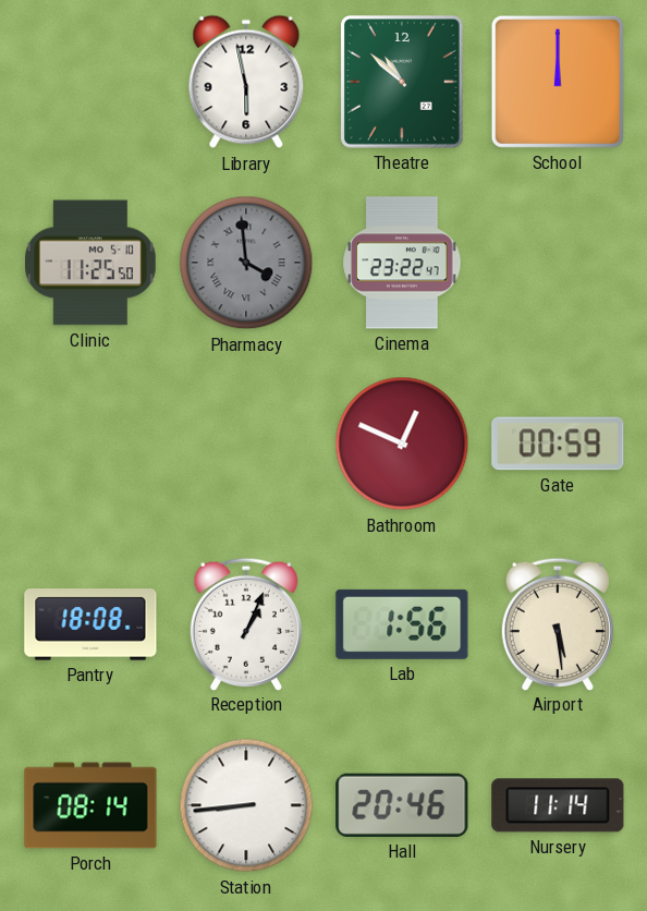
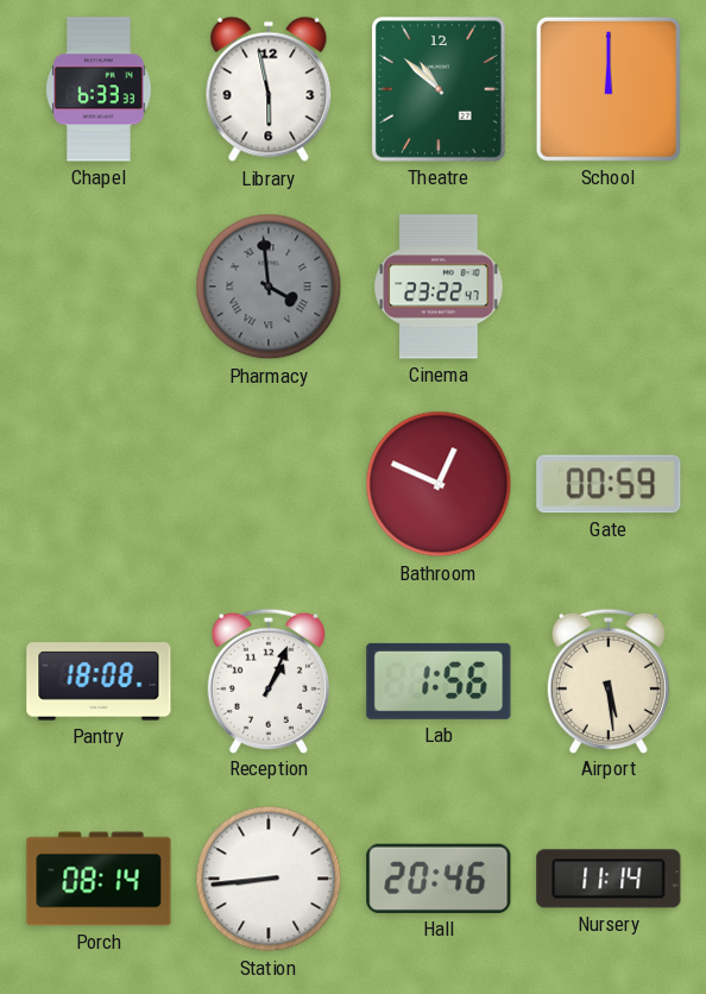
Chapel: none -> 6:33 (99, 89)
Clinic: 11:25 -> none (91, 263)
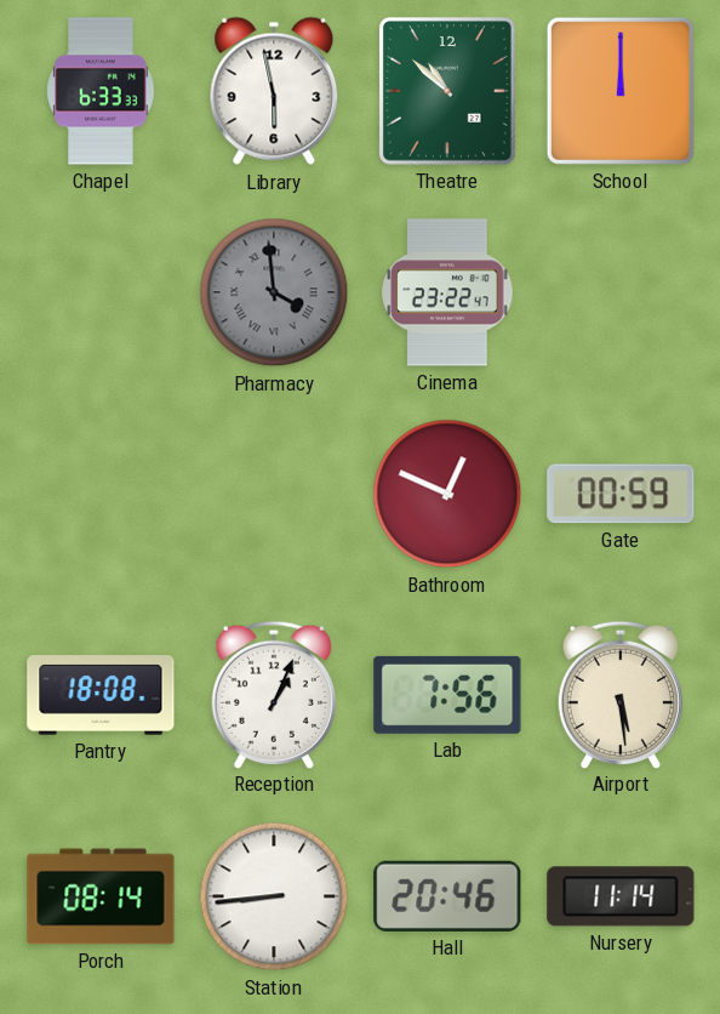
Lab: 1:56 -> 7:56 (447, 695)
